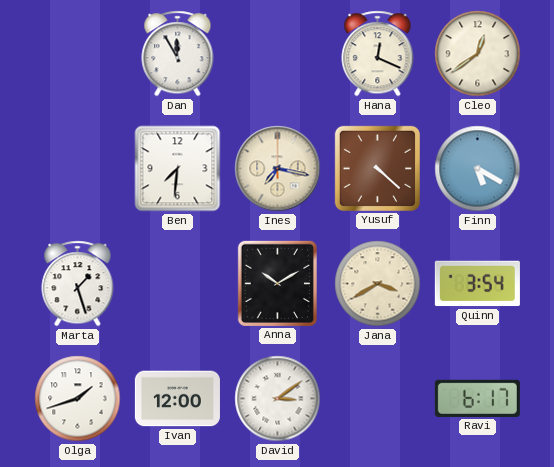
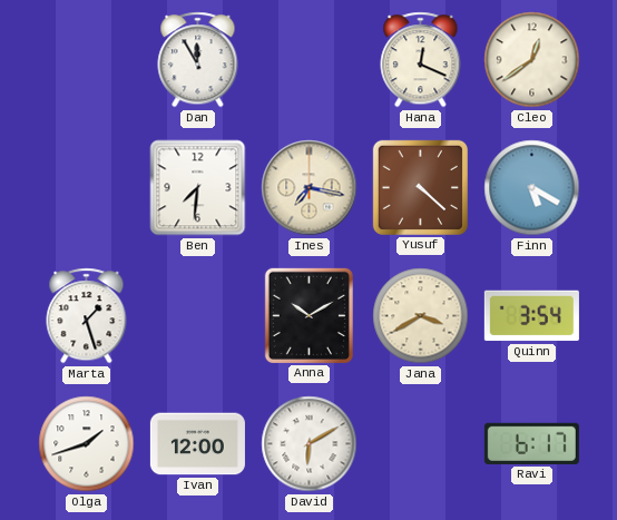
David: 3:09 -> 6:10 (310, 444)
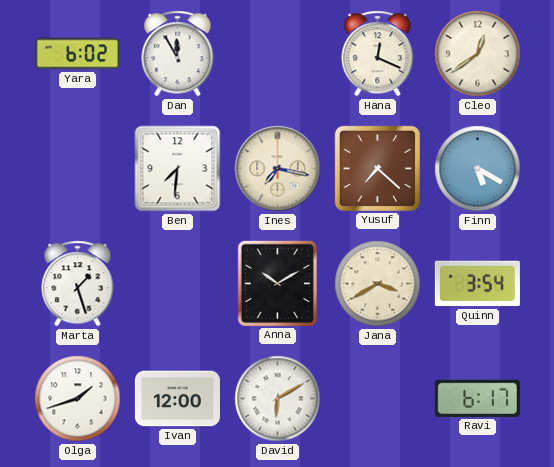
Yara: none -> 6:02 (77, 54)
Yusuf: 4:22 -> 7:22 (377, 168)
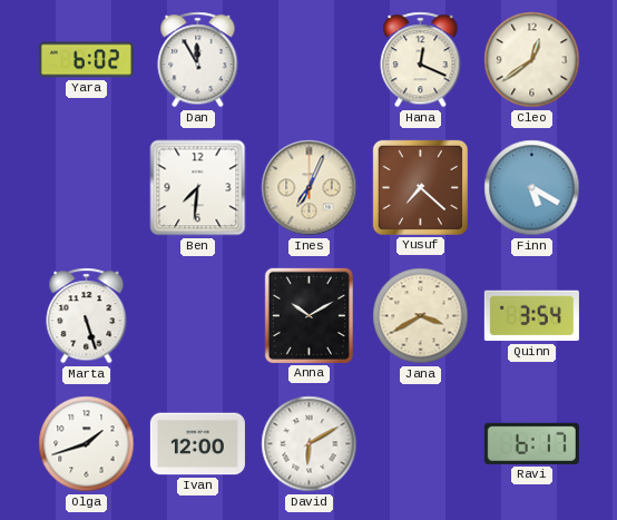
Ines: 7:17 -> 7:04 (310, 188)
Marta: 1:27 -> 5:27 (87, 316)
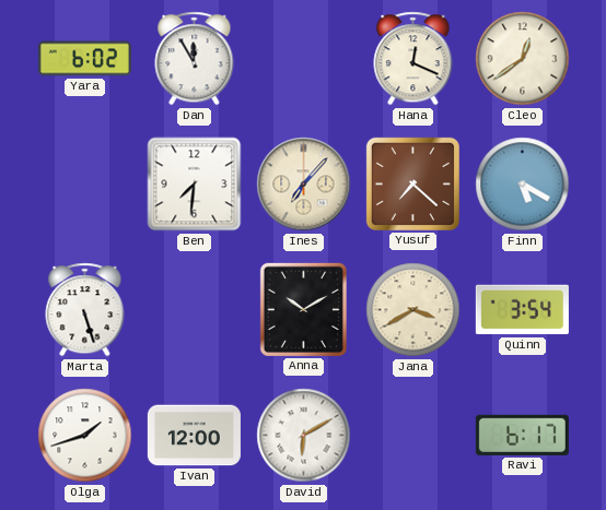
Ines: 7:04 -> 7:07 (304, 185)
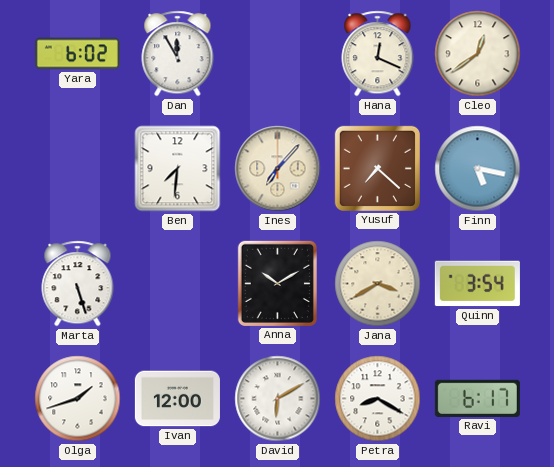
Finn: 5:20 -> 5:17 (478, 169)
Petra: none -> 8:20 (378, 399)
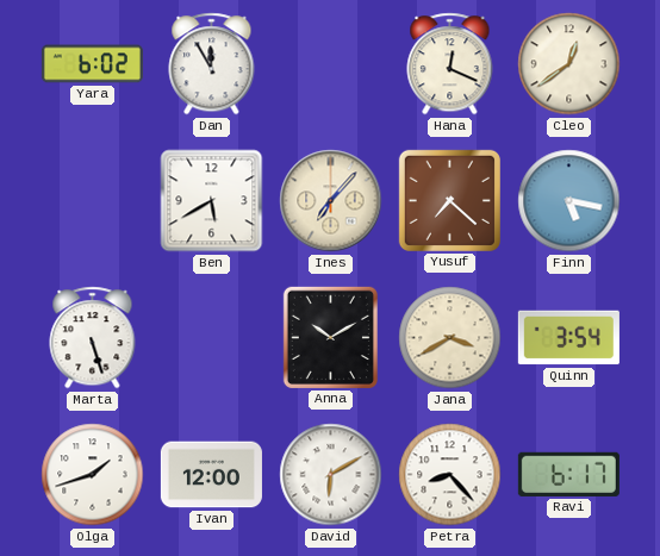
Ben: 7:31 -> 5:40 (212, 201)
Petra: 8:20 -> 8:23 (450, 475)
